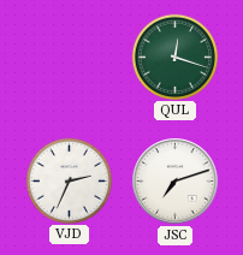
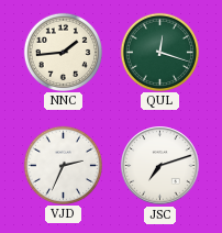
NNC: none -> 1:44 (63, 52)
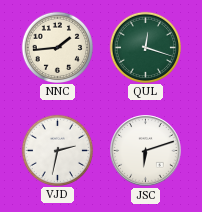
VJD: 2:34 -> 2:32 (57, 150)
JSC: 7:12 -> 6:12 (146, 151)
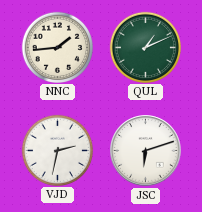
QUL: 12:18 -> 1:11 (145, 47)
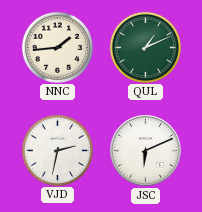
JSC: 6:12 -> 6:11 (146, 151)
